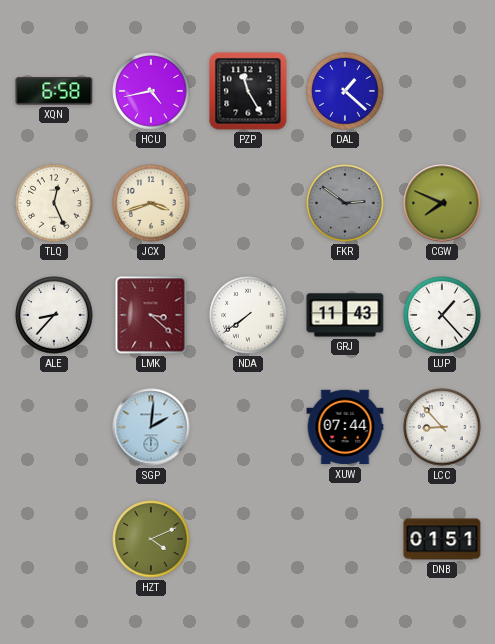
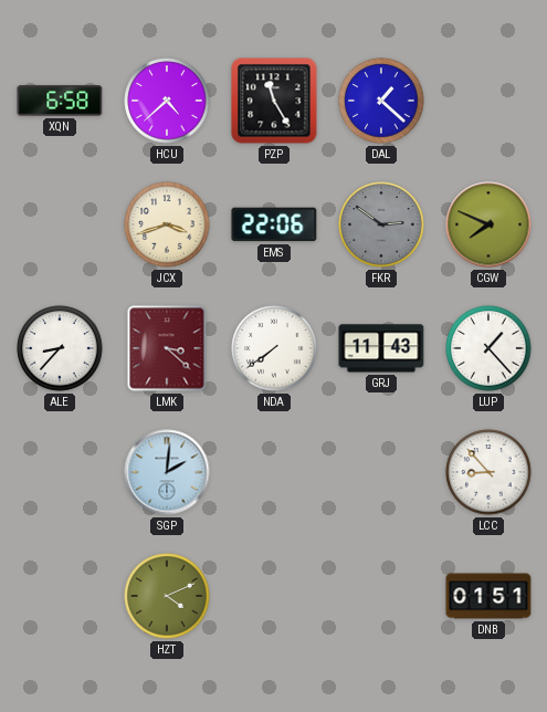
HCU: 4:43 -> 4:38 (167, 101)
TLQ: 12:26 -> none (54, 203)
EMS: none -> 22:06 (274, 224)
XUW: 07:44 -> none (345, 427)
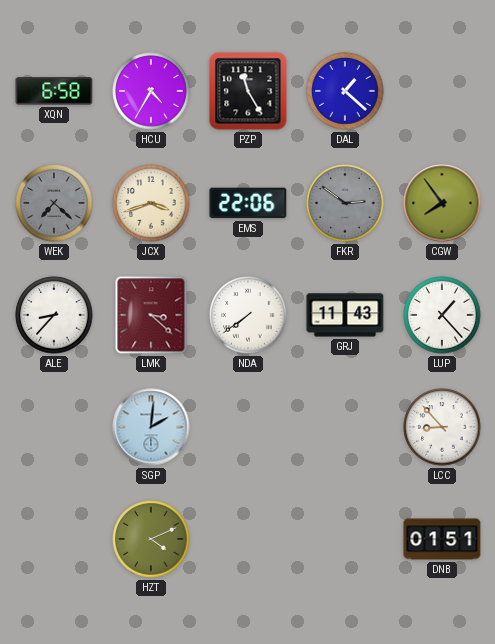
HCU: 4:38 -> 4:35 (151, 91)
WEK: none -> 7:22 (54, 203)
CGW: 7:49 -> 7:54 (442, 203)
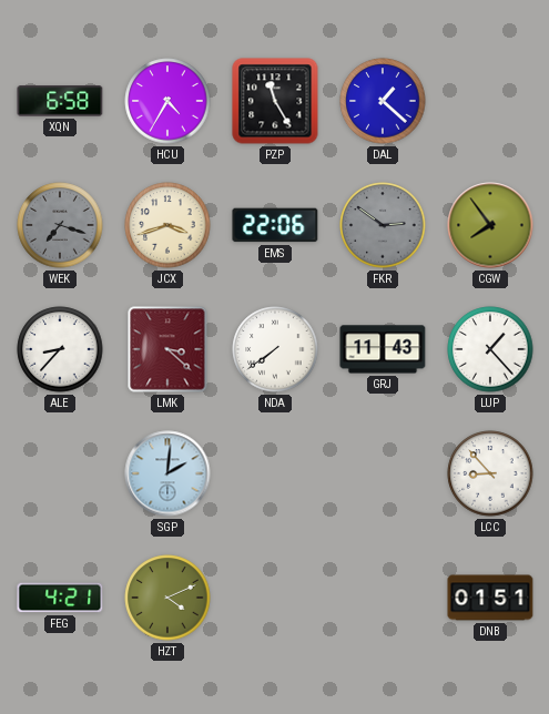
WEK: 7:22 -> 7:18 (60, 225)
FEG: none -> 4:21 (60, 598)
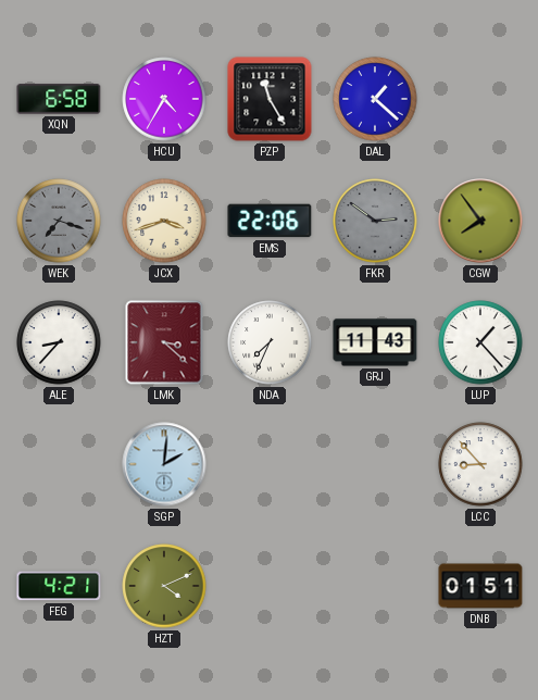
NDA: 7:39 -> 7:34 (270, 342)
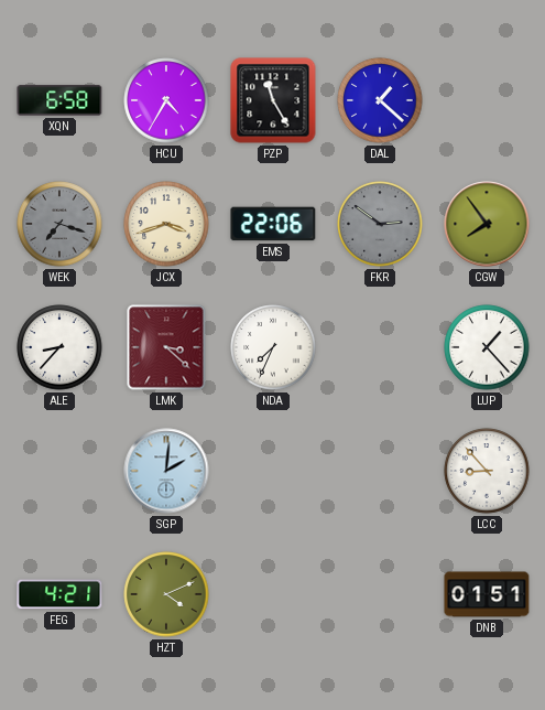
GRJ: 11:43 -> none (375, 342)
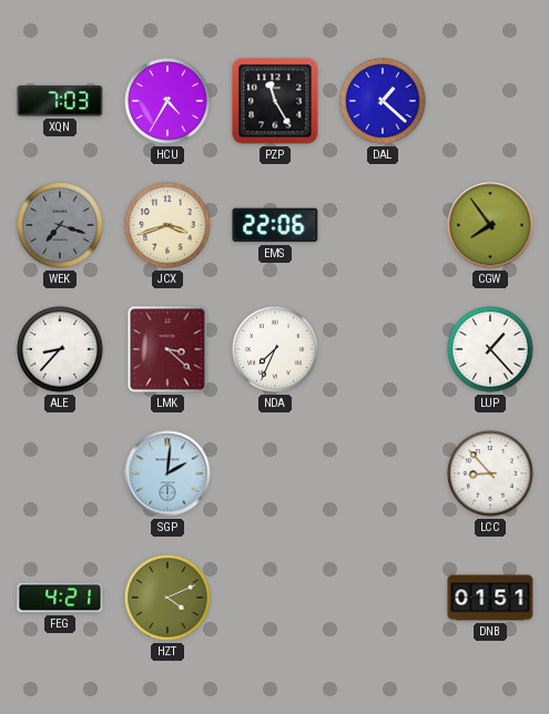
XQN: 6:58 -> 7:03 (60, 101)
FKR: 2:51 -> none (380, 224)
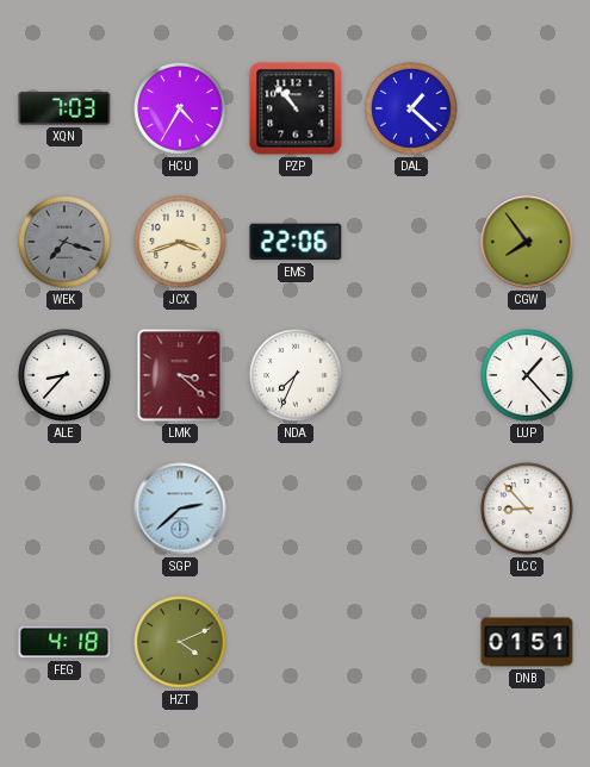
PZP: 11:25 -> 10:53 (296, 108)
SGP: 2:01 -> 2:38 (180, 509)
FEG: 4:21 -> 4:18 (64, 642)
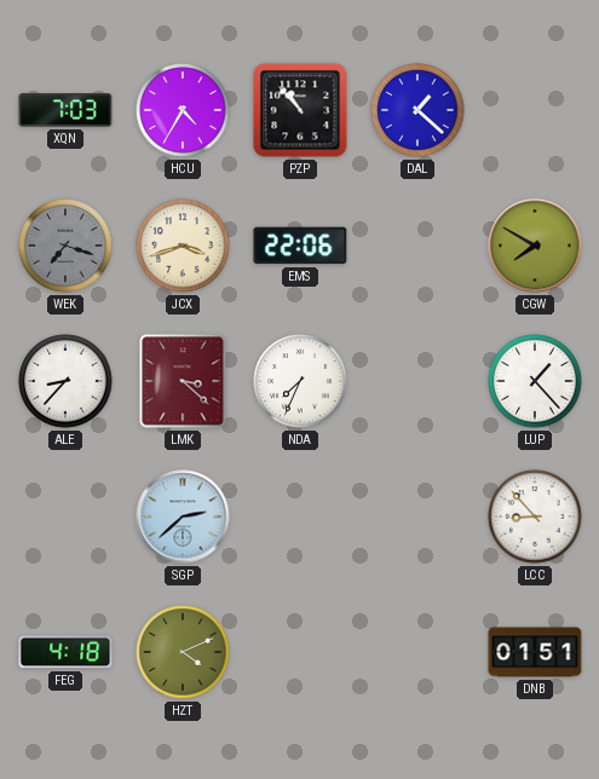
CGW: 7:54 -> 7:50 (535, 246)
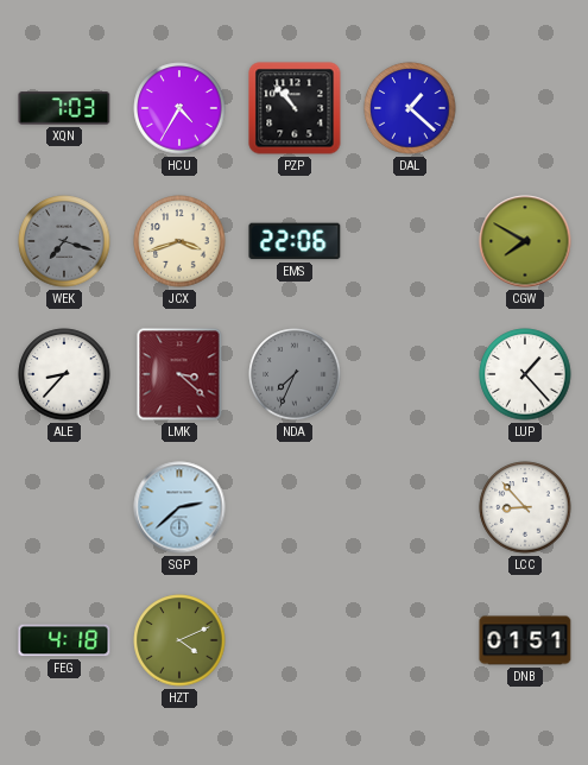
NDA dial: white -> grey (295, 374)
